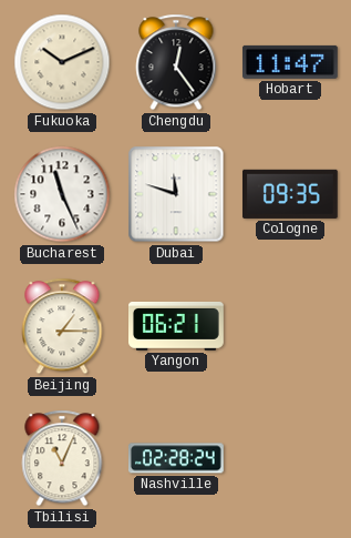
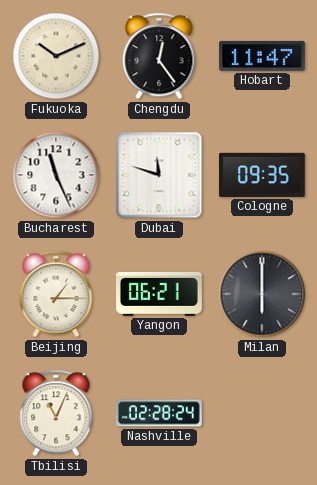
Milan: none -> 6:00 (262, 294)
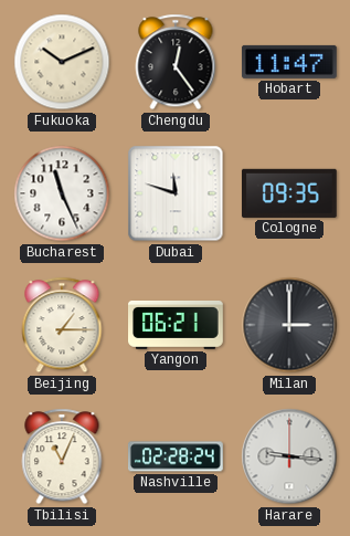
Milan: 6:00 -> 3:00 (289, 325)
Harare: none -> 9:16 (289, 456)
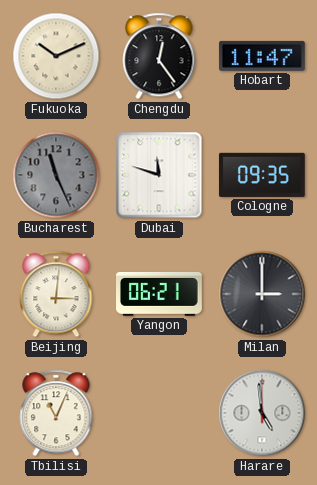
Bucharest dial: white -> grey (56, 175)
Beijing: 1:15 -> 3:01 (56, 294)
Nashville: 02:28 -> none (177, 456)
Harare: 9:16 -> 4:59 (262, 413)
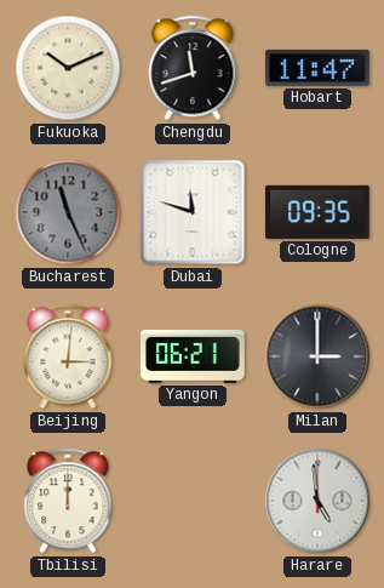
Chengdu: 12:24 -> 11:42 (193, 68)
Tbilisi: 11:04 -> 12:00 (68, 501)
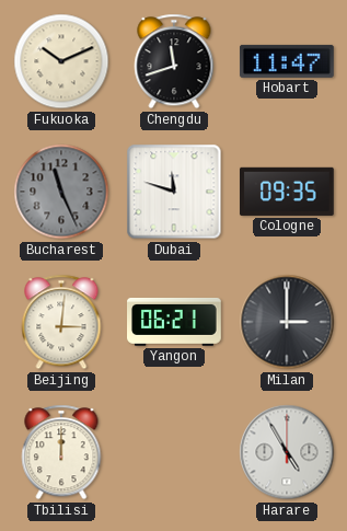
Harare: 4:59 -> 4:55 (287, 452)
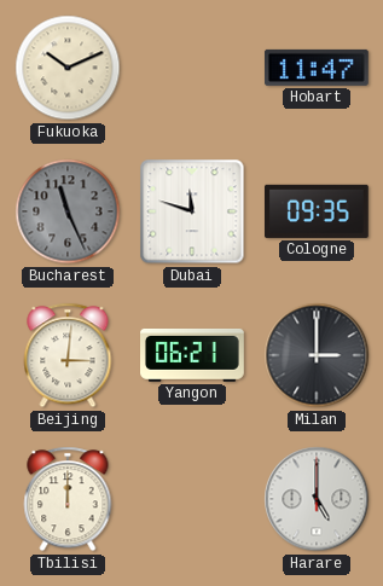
Chengdu: 11:42 -> none (174, 61)
Harare: 4:55 -> 5:00 (317, 499)
